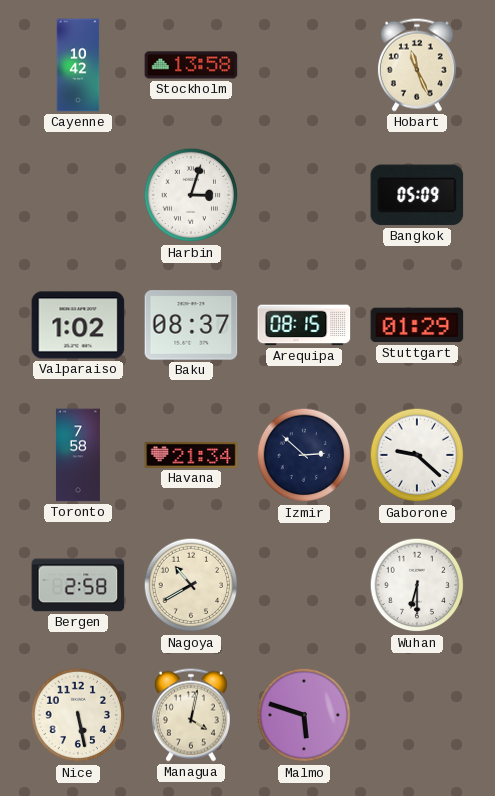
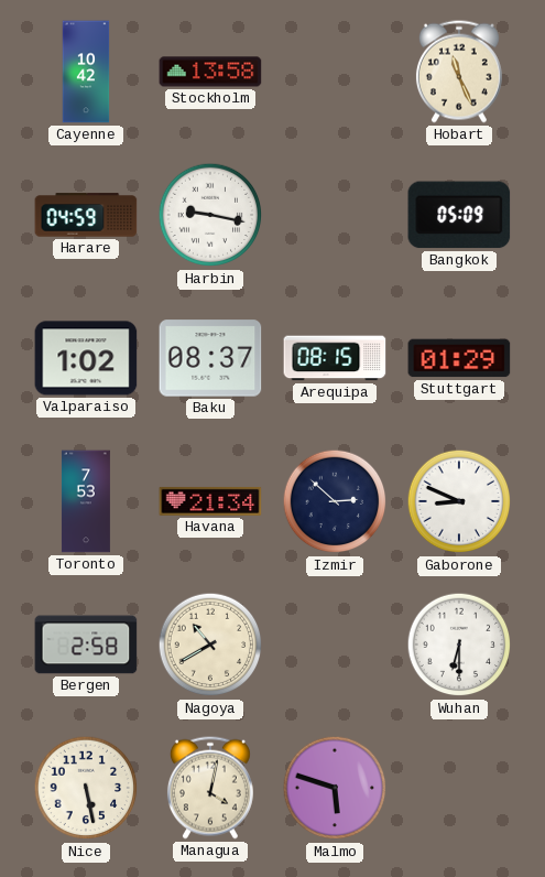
Harare: none -> 04:59 (86, 215)
Harbin: 3:03 -> 9:17 (210, 215)
Toronto: 7:58 -> 7:53 (86, 501)
Gaborone: 9:22 -> 8:49 (459, 501)
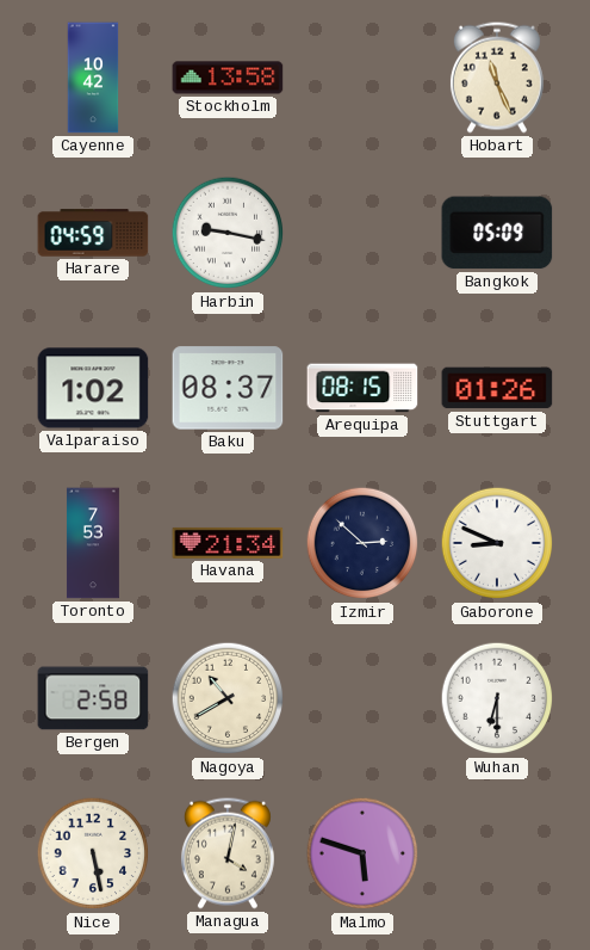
Stuttgart: 01:29 -> 01:26 (497, 388)
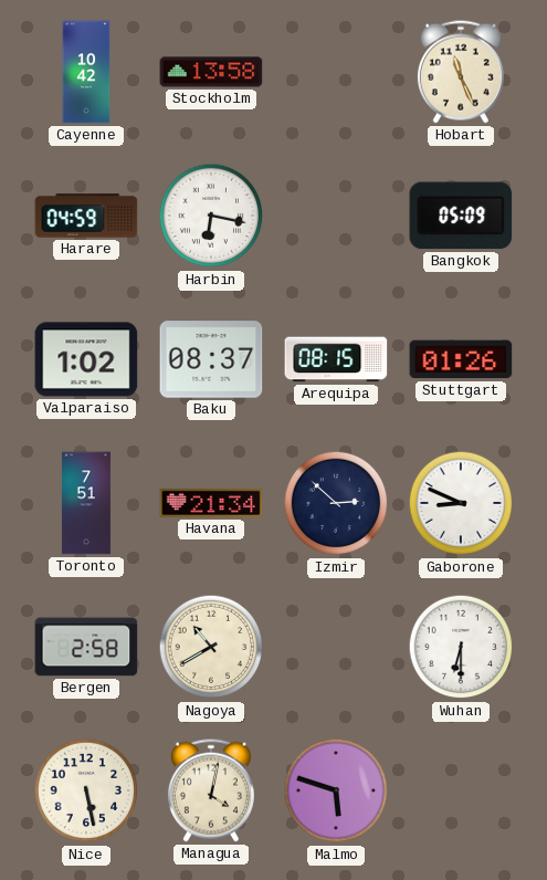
Harbin: 9:17 -> 6:17 (211, 216)
Toronto: 7:53 -> 7:51 (86, 503)
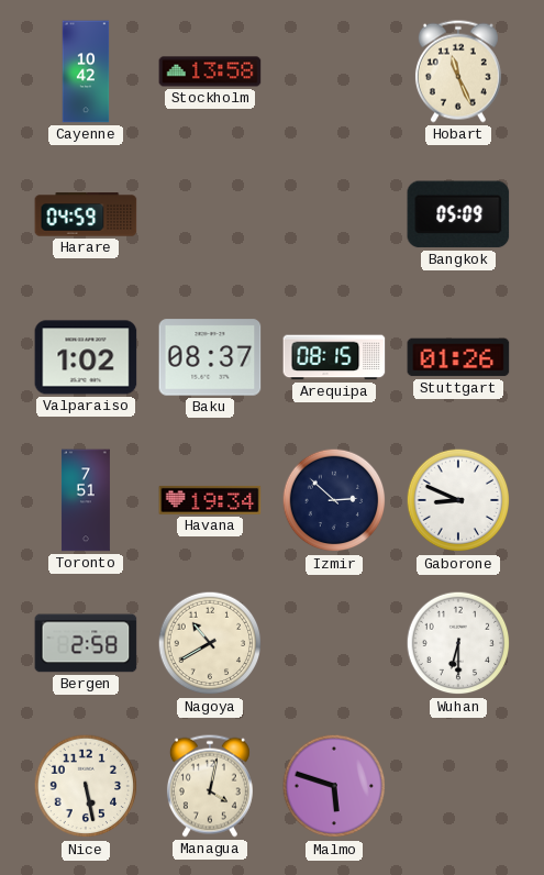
Harbin: 6:17 -> none (211, 216)
Havana: 21:34 -> 19:34 (210, 500)
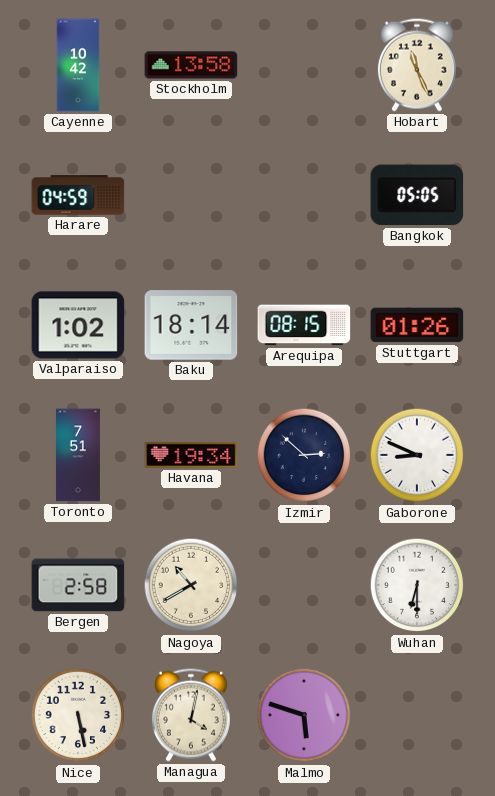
Bangkok: 05:09 -> 05:05 (417, 195)
Baku: 08:37 -> 18:14 (191, 325)
